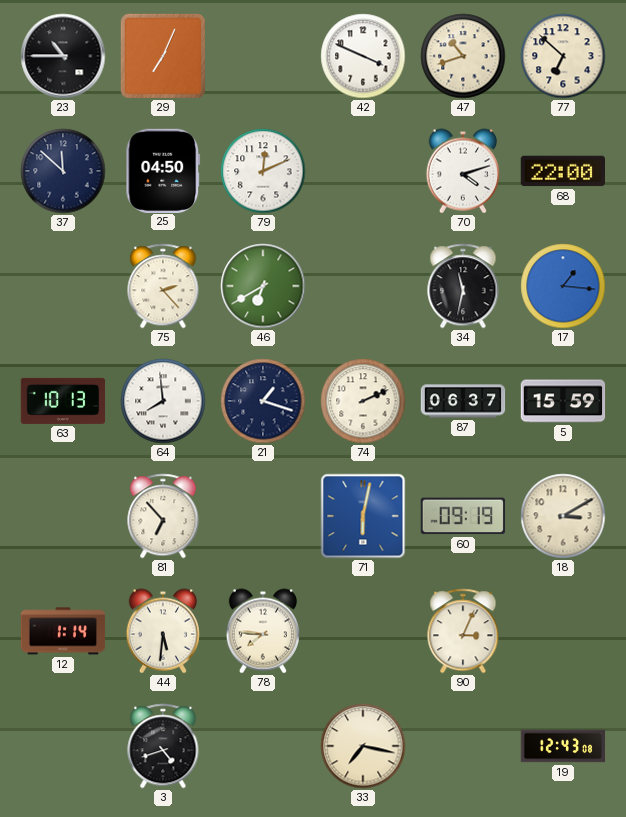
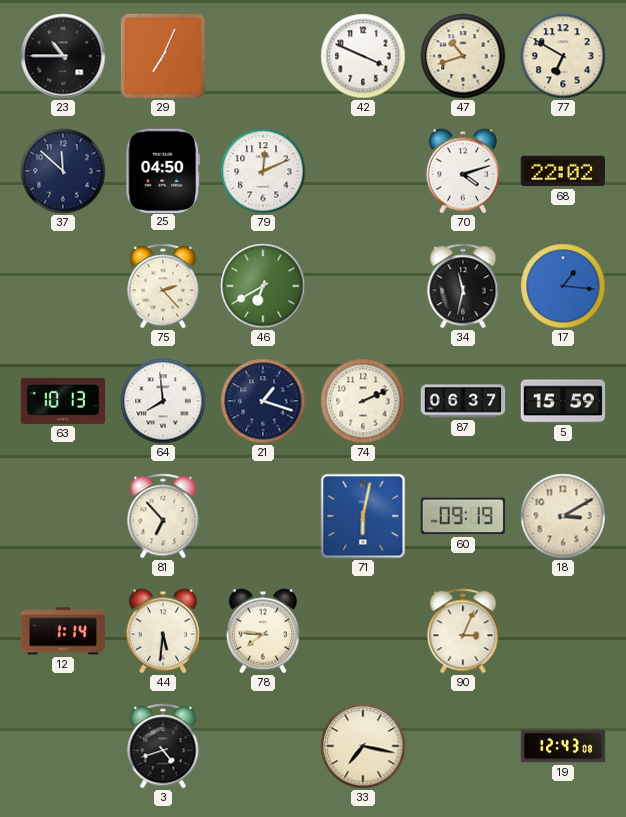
77: 6:52 -> 6:50 (563, 56)
68: 22:00 -> 22:02 (562, 171)
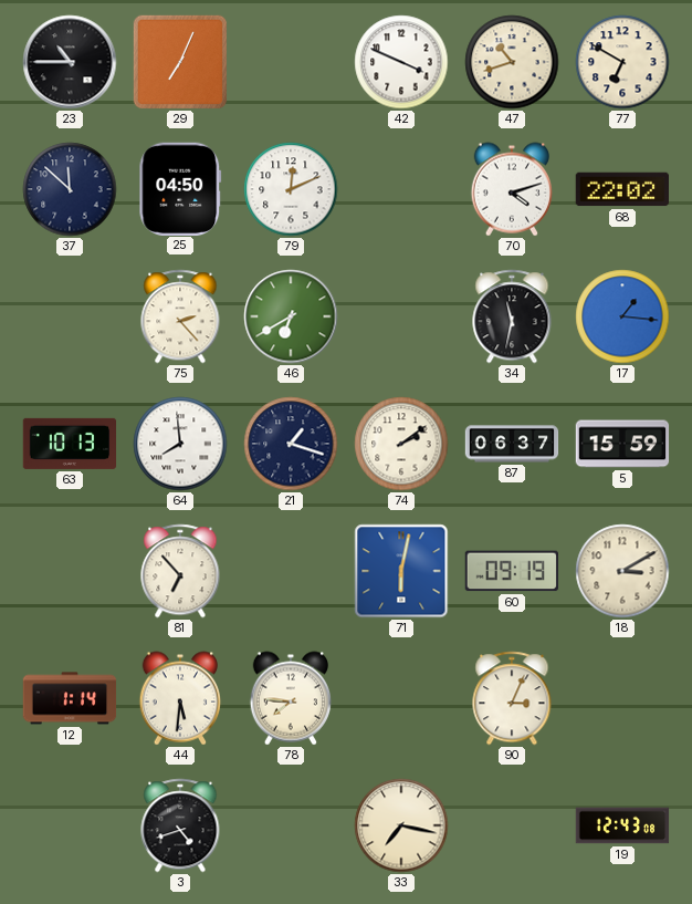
74: 2:11 -> 2:09 (401, 444)
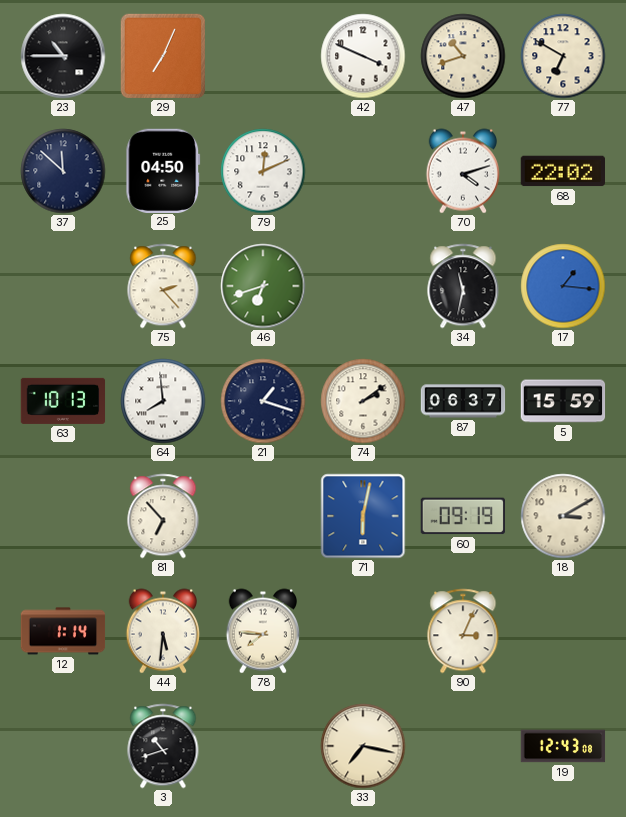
46: 6:40 -> 6:42 (263, 286)
3: 4:42 -> 10:42 (163, 746)
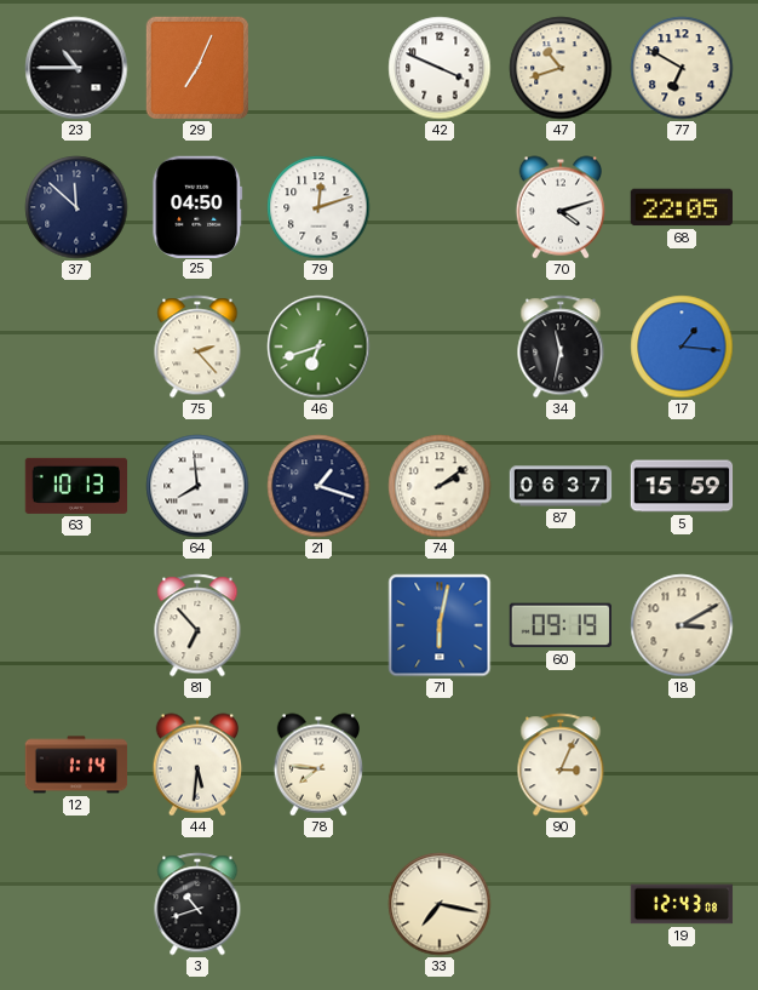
79: 12:11 -> 12:12 (318, 207)
68: 22:02 -> 22:05 (681, 207)
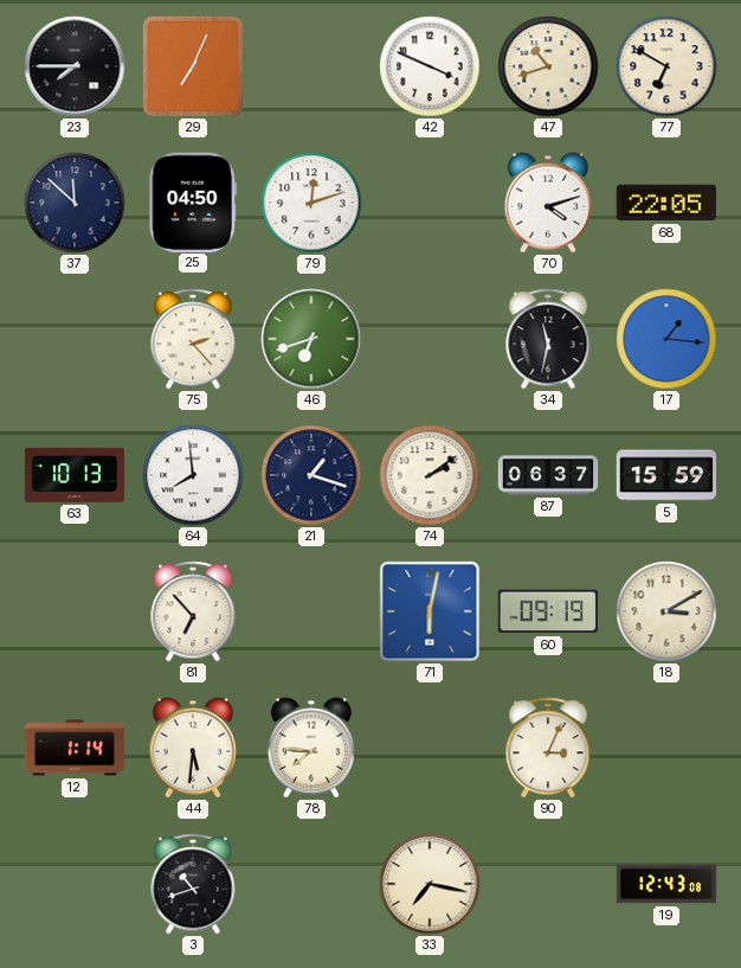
23: 10:45 -> 7:45 (75, 66)
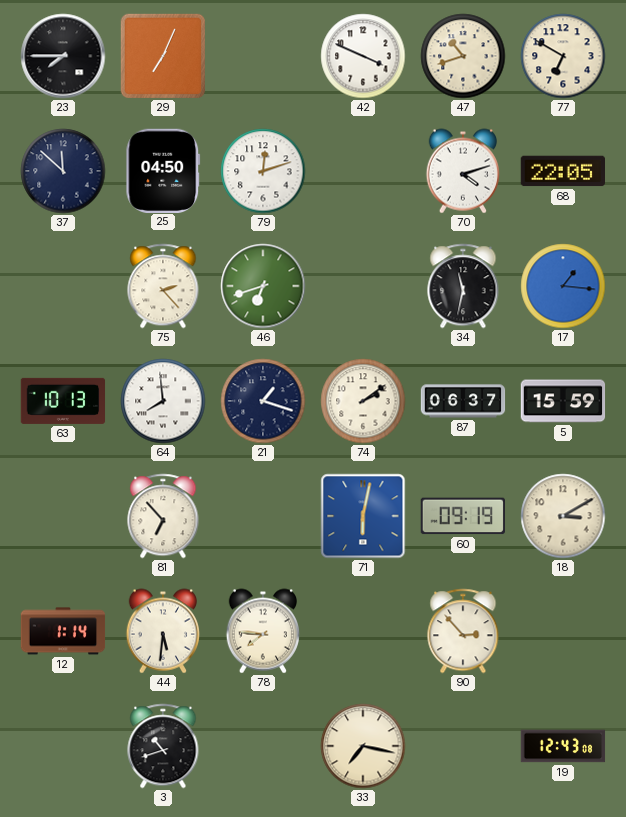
90: 3:04 -> 2:53 (463, 631)
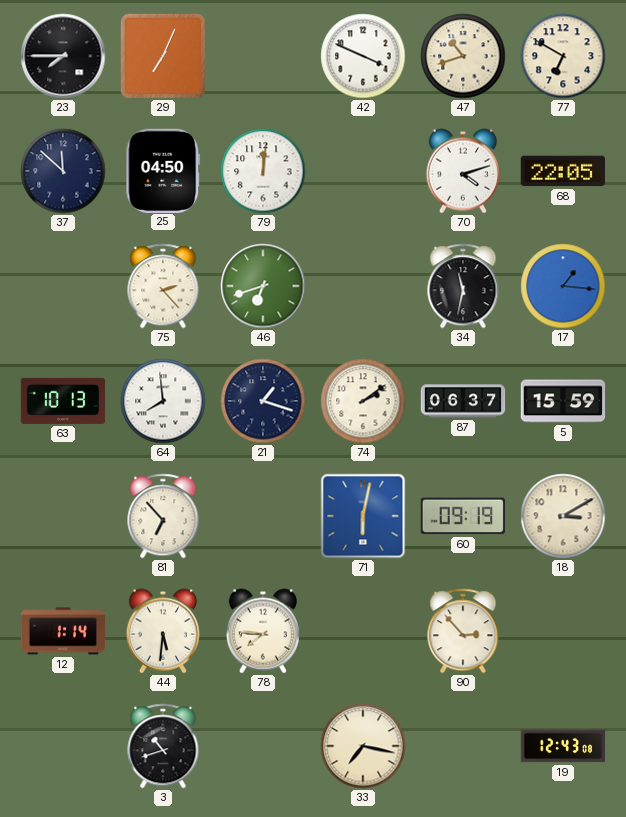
79: 12:12 -> 12:01 (263, 171)
